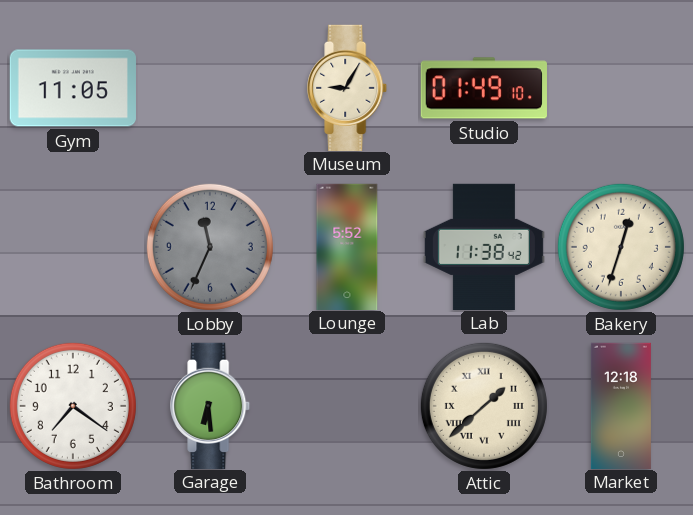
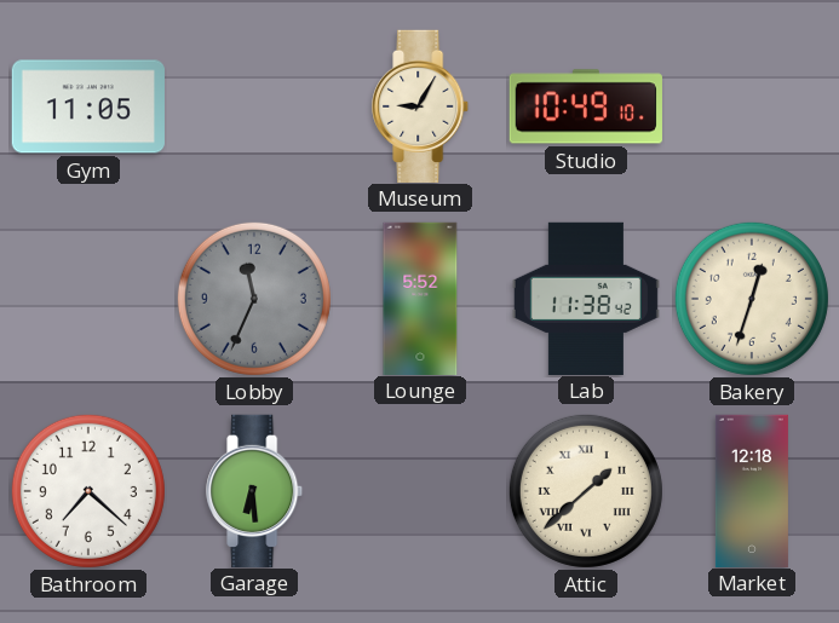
Studio: 01:49 -> 10:49 (586, 106)
Bathroom: 7:21 -> 7:22 (88, 491)
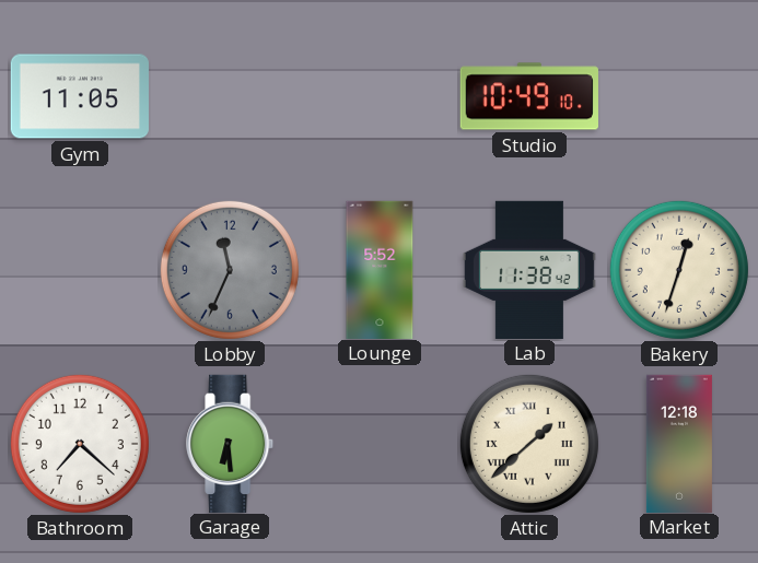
Museum: 9:05 -> none (421, 105)
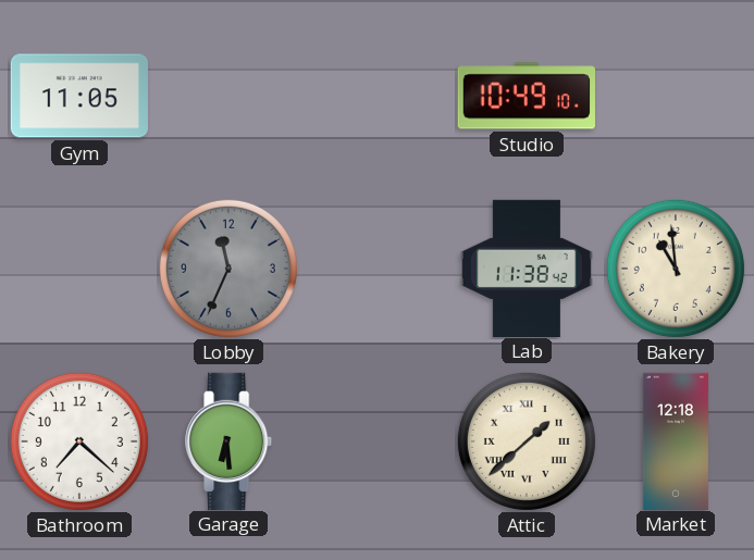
Lounge: 5:52 -> none (380, 269)
Bakery: 12:33 -> 10:59 (676, 269)
